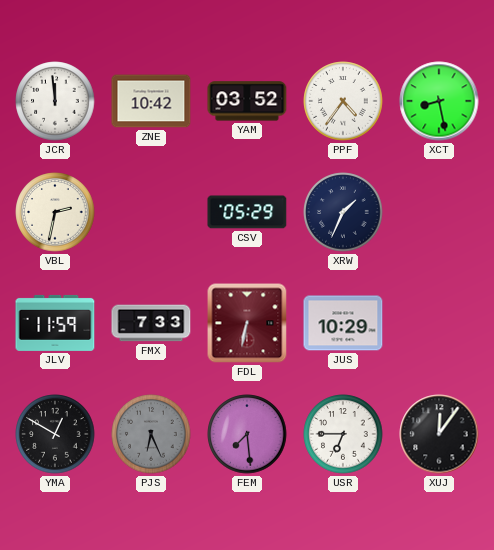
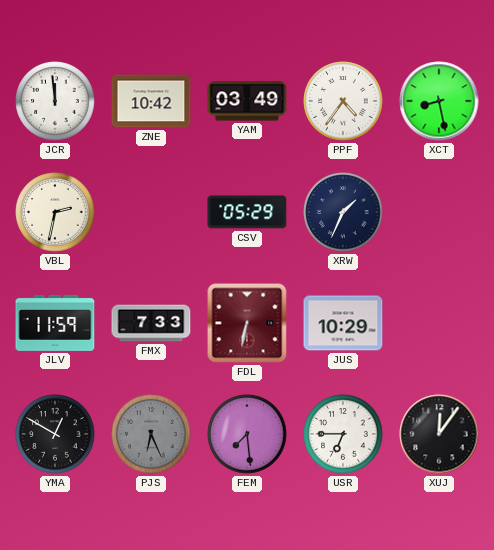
YAM: 03:52 -> 03:49 (247, 101)
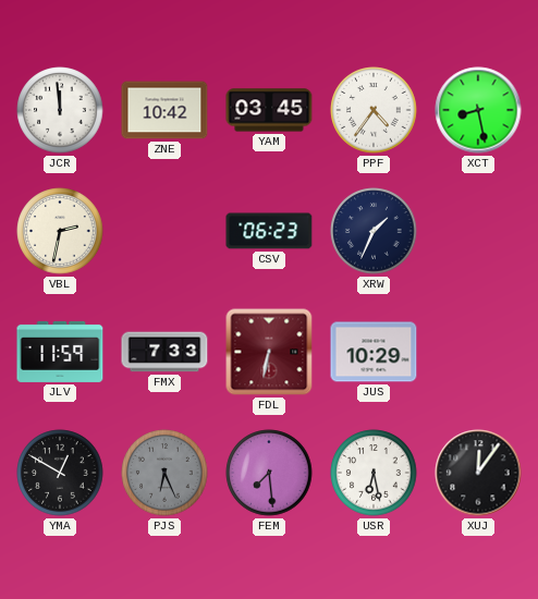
YAM: 03:49 -> 03:45 (269, 110)
CSV: 05:29 -> 06:23 (269, 231)
USR: 6:45 -> 6:28 (374, 473)
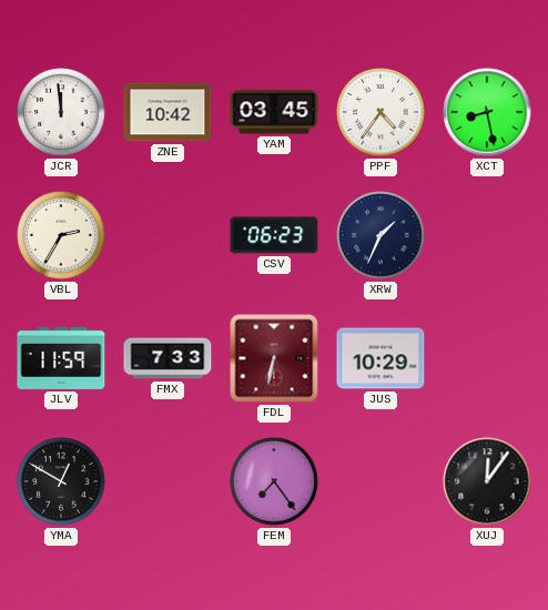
VBL: 2:32 -> 2:35 (61, 235)
PJS: 6:26 -> none (164, 473)
FEM: 7:29 -> 7:24 (274, 481)
USR: 6:28 -> none (374, 473)
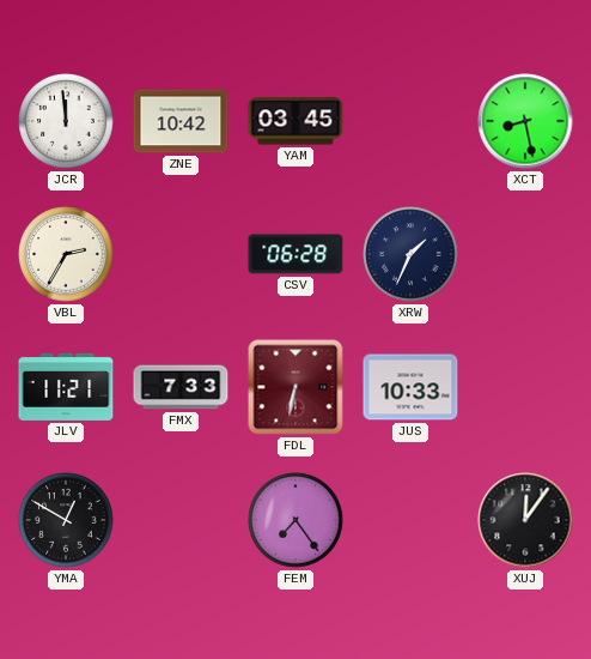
PPF: 4:36 -> none (380, 112)
CSV: 06:23 -> 06:28 (295, 254)
JLV: 11:59 -> 11:21 (66, 387)
JUS: 10:29 -> 10:33 (410, 387)
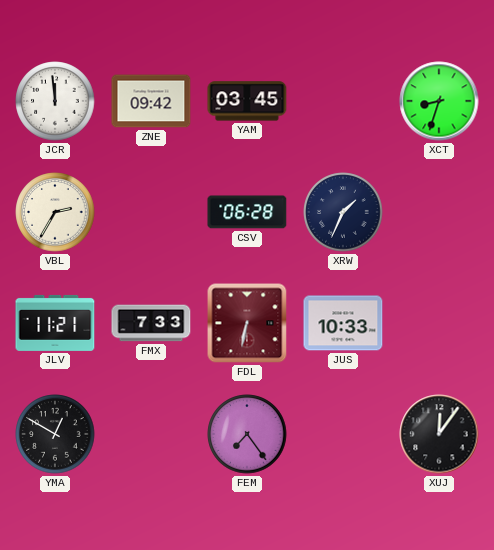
ZNE: 10:42 -> 09:42 (151, 101)
XCT: 8:28 -> 8:33 (439, 101)
